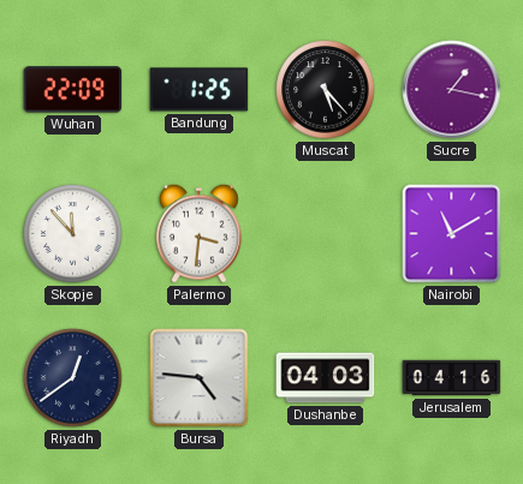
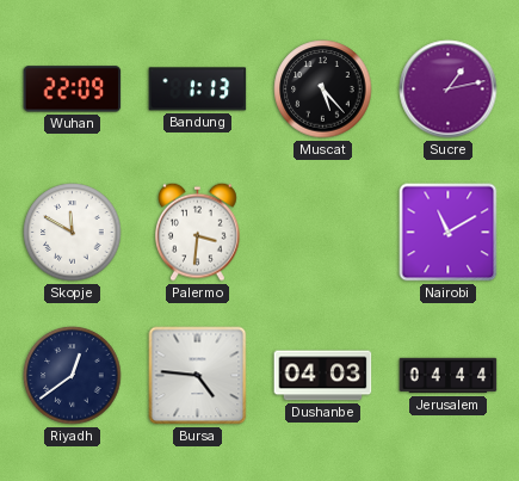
Bandung: 1:25 -> 1:13 (198, 90)
Sucre: 1:17 -> 1:13 (449, 90)
Skopje: 11:53 -> 11:50 (73, 233)
Jerusalem: 04:16 -> 04:44 (449, 376)
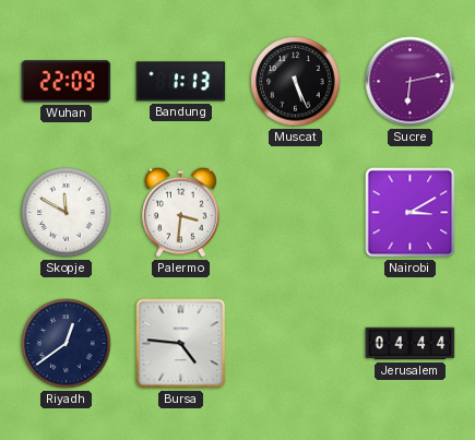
Muscat: 5:23 -> 5:26 (296, 82)
Sucre: 1:13 -> 6:13 (411, 82)
Nairobi: 11:10 -> 3:10 (411, 213)
Dushanbe: 04:03 -> none (323, 376)
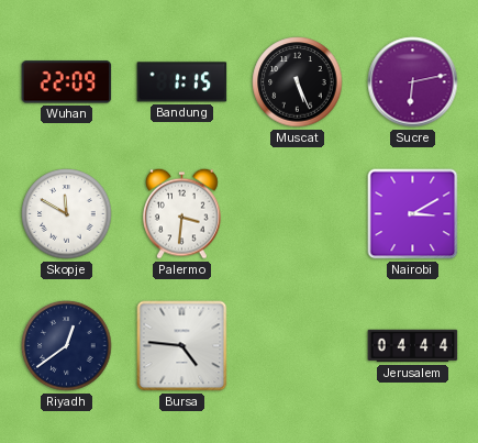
Bandung: 1:13 -> 1:15 (182, 82)
